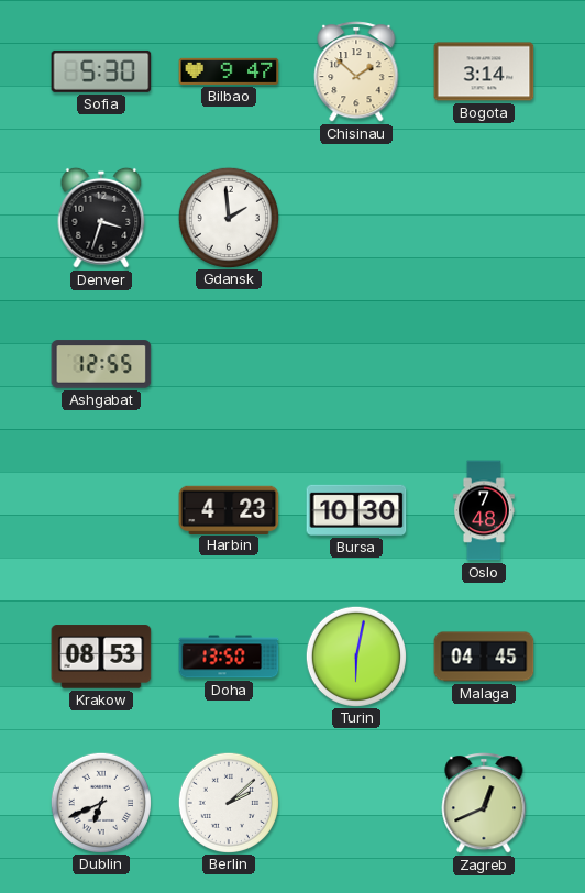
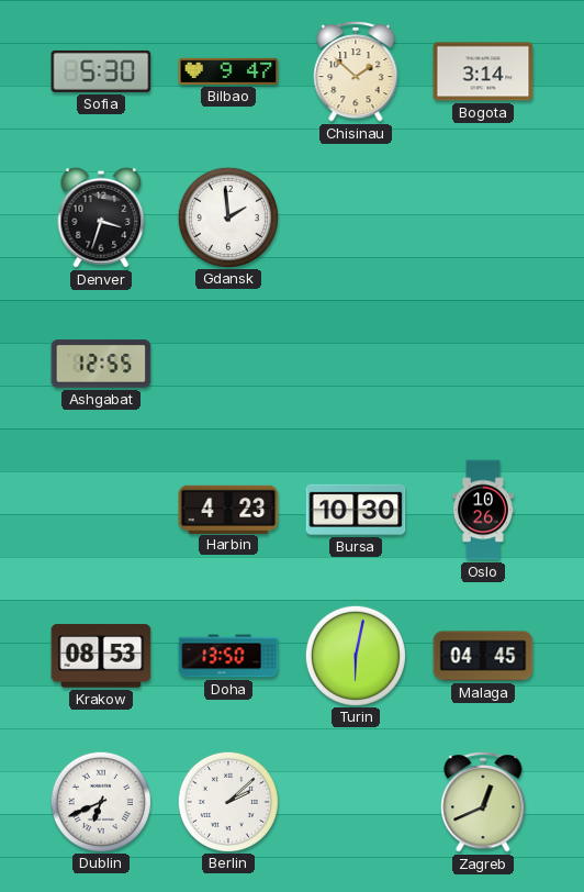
Oslo: 7:48 -> 10:26 (483, 510)
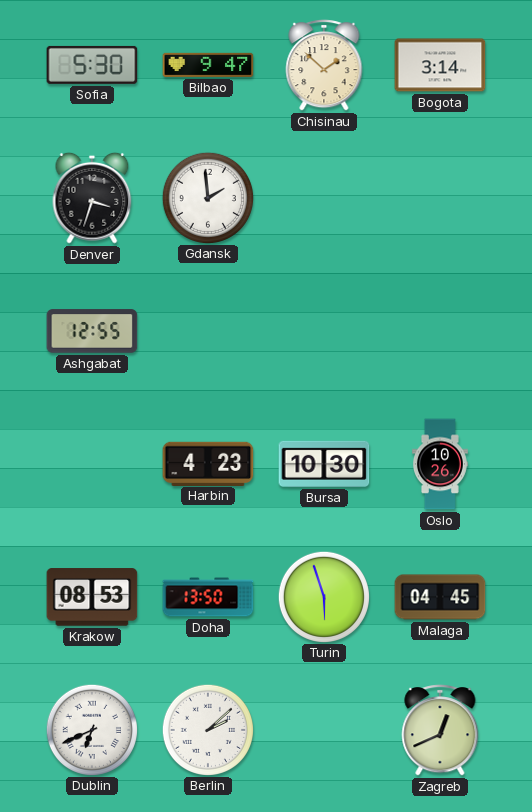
Turin: 6:02 -> 5:57 (323, 596)
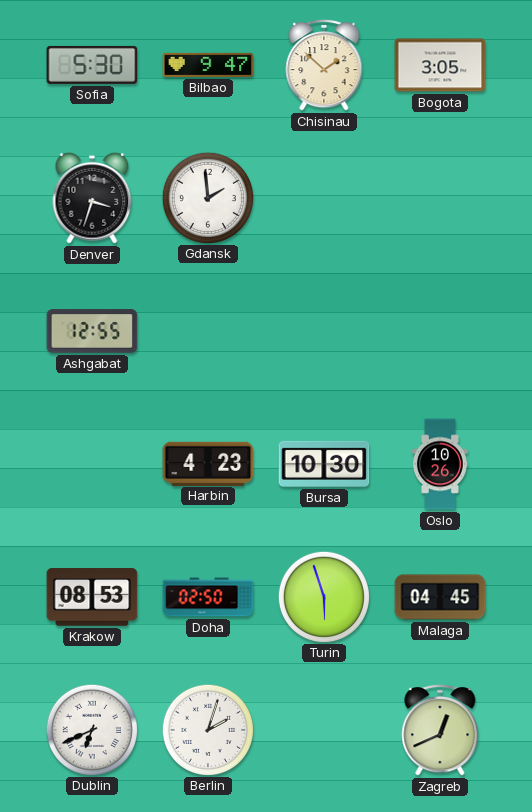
Bogota: 3:14 -> 3:05 (440, 65)
Doha: 13:50 -> 02:50 (208, 597)
Berlin: 2:08 -> 2:03 (207, 729)
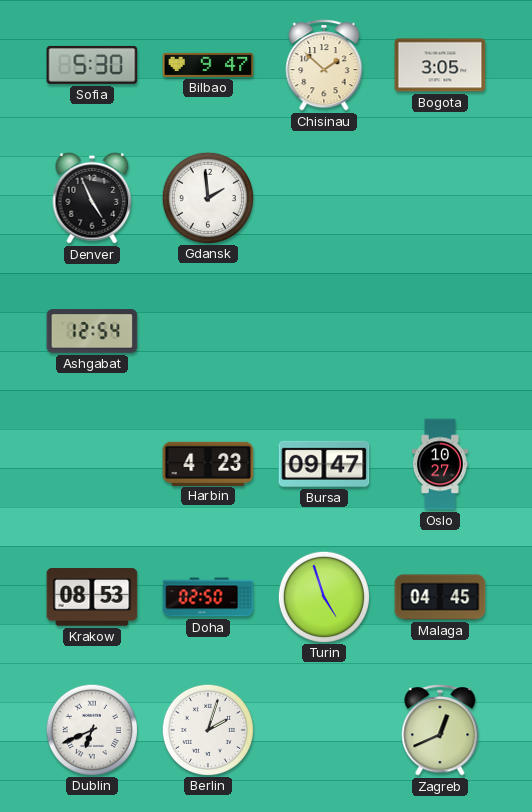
Denver: 3:33 -> 4:56 (92, 198)
Ashgabat: 12:55 -> 12:54 (92, 331)
Bursa: 10:30 -> 09:47 (324, 464)
Oslo: 10:26 -> 10:27 (440, 464)
Turin: 5:57 -> 4:57 (323, 596)
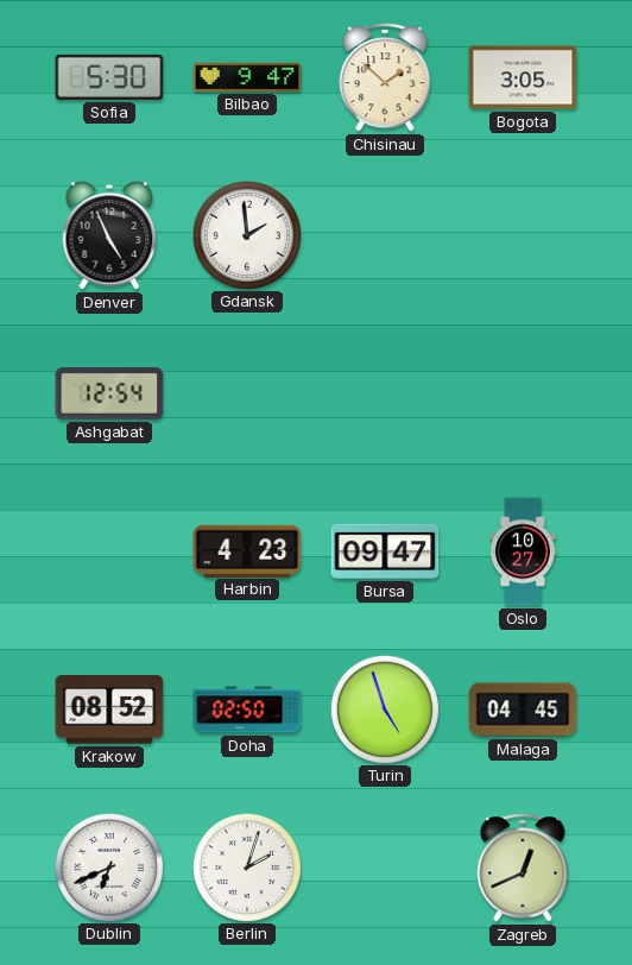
Krakow: 08:53 -> 08:52 (109, 709)
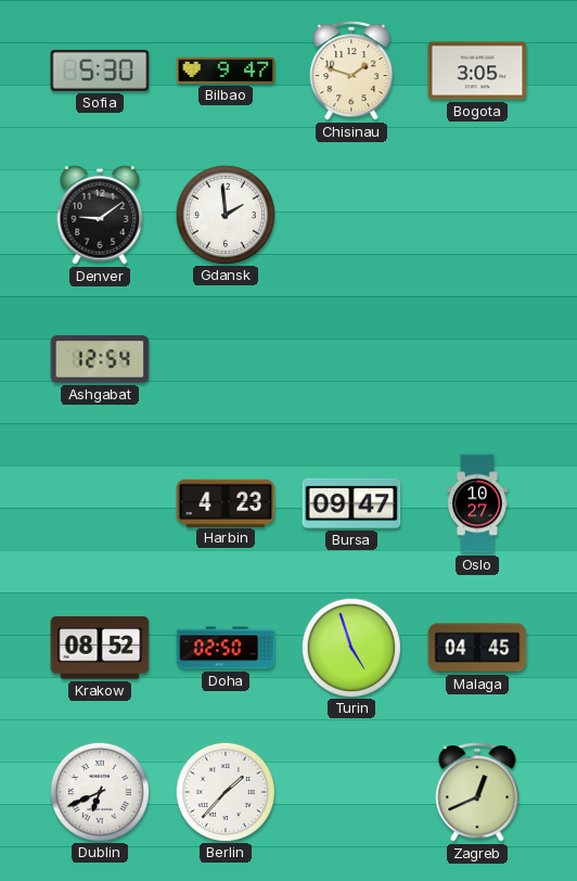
Chisinau: 1:52 -> 1:48 (351, 71)
Denver: 4:56 -> 9:09 (100, 215)
Berlin: 2:03 -> 1:37 (225, 791)
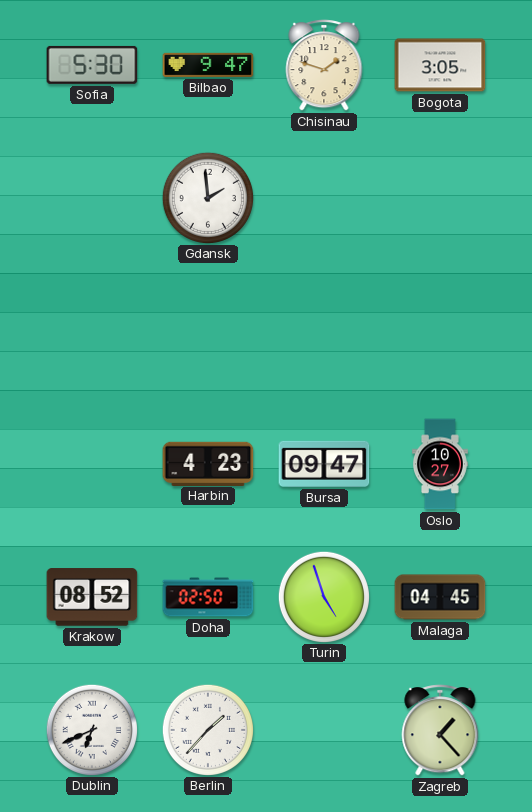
Denver: 9:09 -> none (100, 215)
Ashgabat: 12:54 -> none (100, 359)
Zagreb: 12:41 -> 1:23 (440, 730)
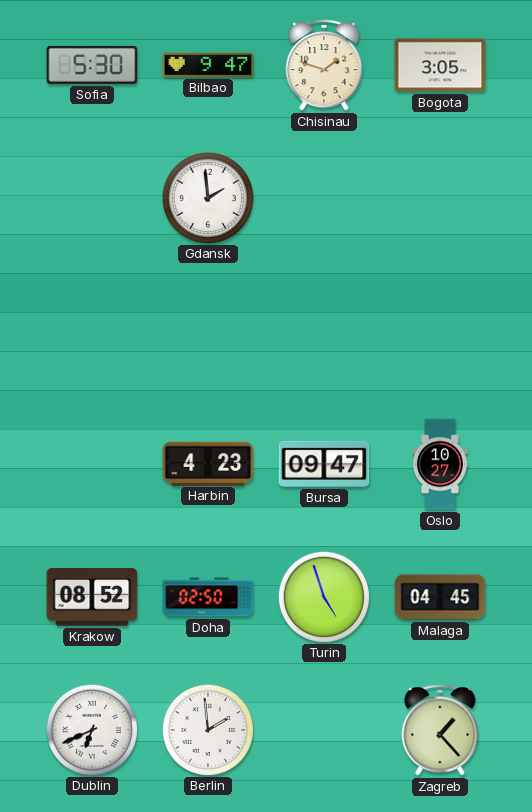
Berlin: 1:37 -> 1:59 (207, 729)
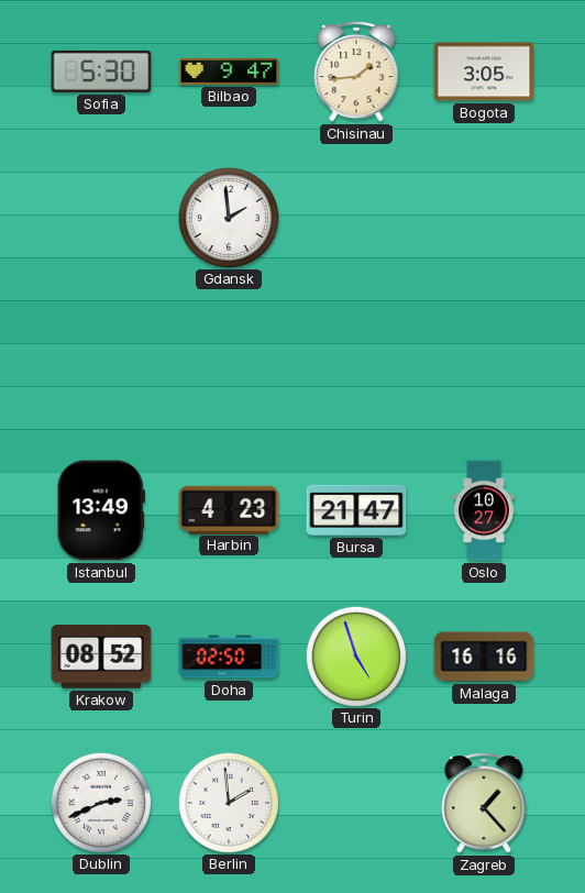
Chisinau: 1:48 -> 1:44 (356, 71)
Istanbul: none -> 13:49 (101, 510)
Bursa: 09:47 -> 21:47 (356, 510)
Malaga: 04:45 -> 16:16 (484, 657)
Dublin: 6:41 -> 2:41 (100, 802)
